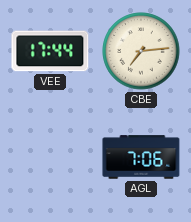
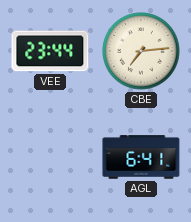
VEE: 17:44 -> 23:44 (50, 51)
AGL: 7:06 -> 6:41 (141, 157)
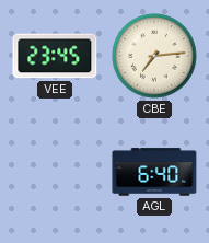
VEE: 23:44 -> 23:45 (55, 56)
AGL: 6:41 -> 6:40 (154, 172)
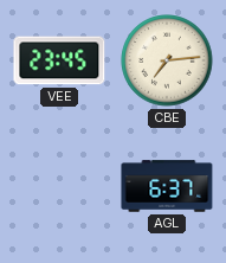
AGL: 6:40 -> 6:37 (167, 186)
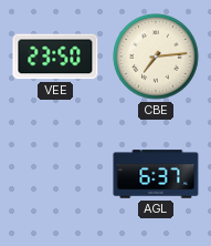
VEE: 23:45 -> 23:50 (55, 57)
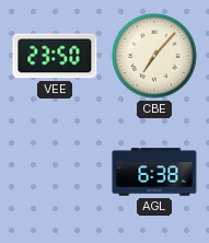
CBE: 7:14 -> 7:07 (154, 56)
AGL: 6:37 -> 6:38 (154, 172)
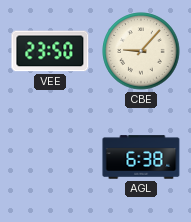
CBE: 7:07 -> 9:07 (141, 51)
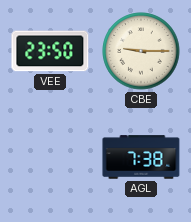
CBE: 9:07 -> 9:15 (141, 51)
AGL: 6:38 -> 7:38 (141, 157)
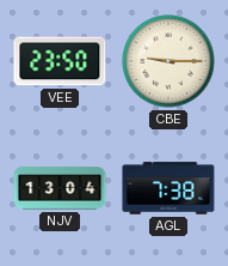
NJV: none -> 13:04 (60, 188)
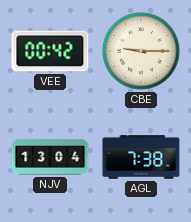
VEE: 23:50 -> 00:42 (50, 51)
